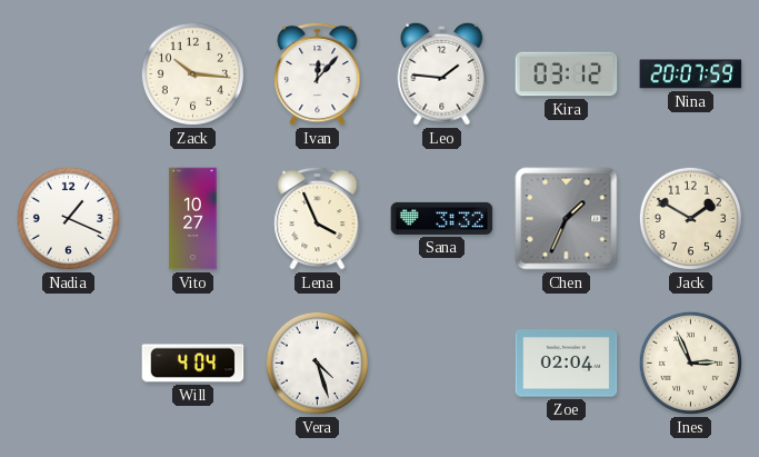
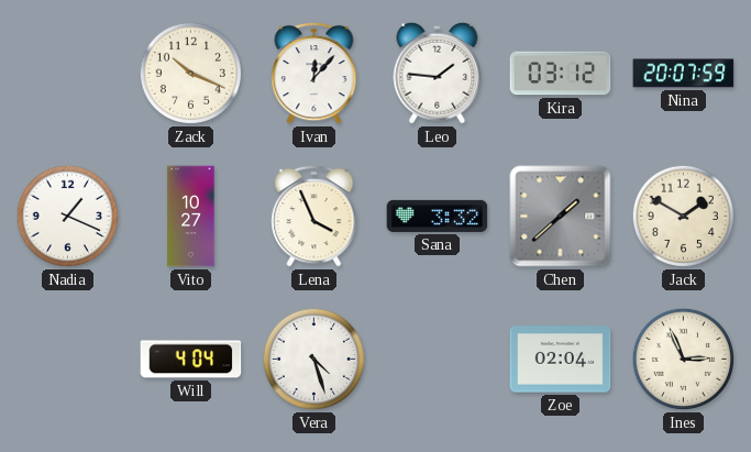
Zack: 10:16 -> 10:19 (190, 73)
Chen: 1:34 -> 1:38 (561, 217)
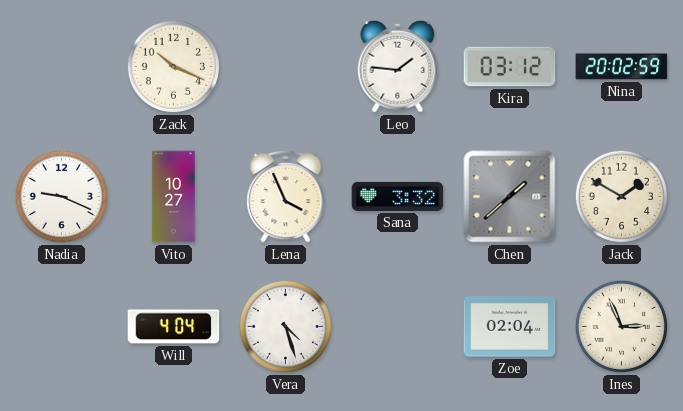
Ivan: 12:07 -> none (314, 73)
Nina: 20:07 -> 20:02 (622, 67)
Nadia: 1:19 -> 9:19 (61, 196)
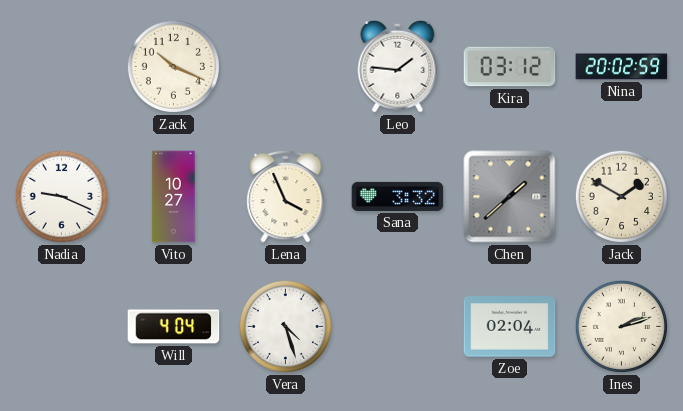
Ines: 2:56 -> 2:12 (621, 326)
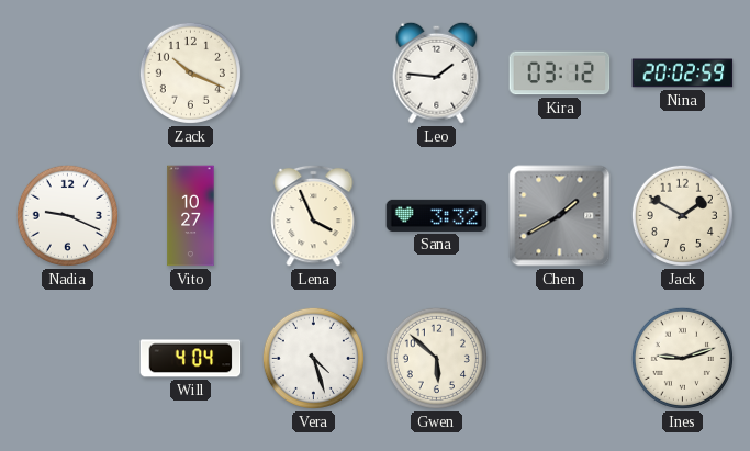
Chen: 1:38 -> 1:40 (560, 216)
Gwen: none -> 5:52 (436, 358)
Zoe: 02:04 -> none (510, 327)
Ines: 2:12 -> 9:12 (682, 358)
